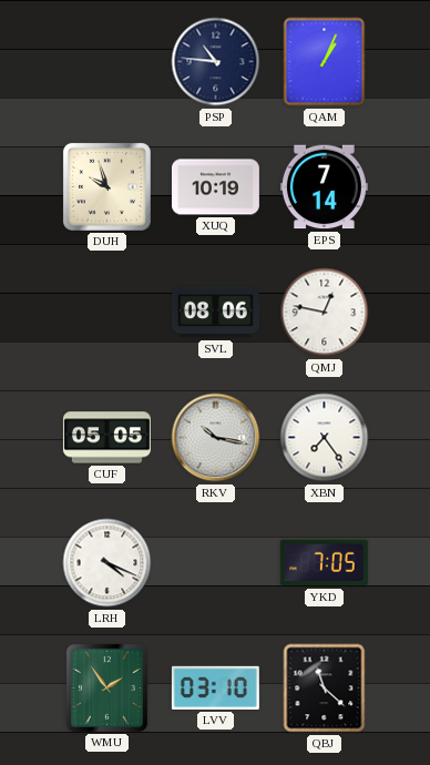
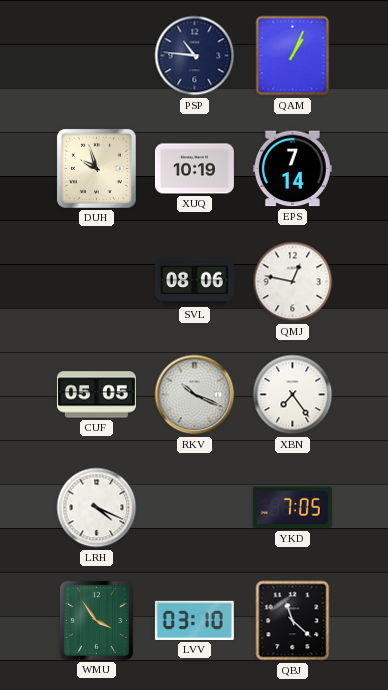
RKV: 10:17 -> 10:19 (195, 395)
WMU: 1:54 -> 3:54 (96, 620)
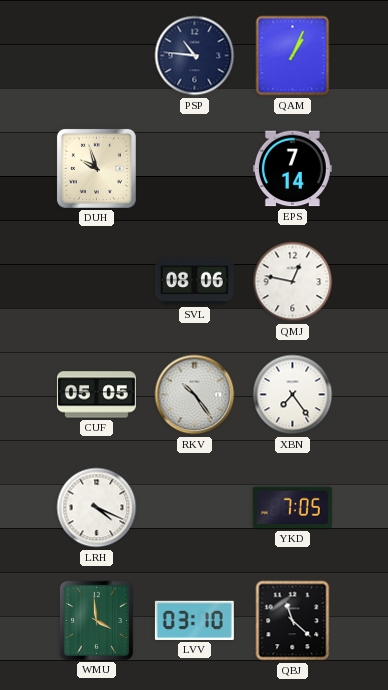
XUQ: 10:19 -> none (194, 169)
RKV: 10:19 -> 10:24 (195, 395)
WMU: 3:54 -> 3:59 (96, 620)
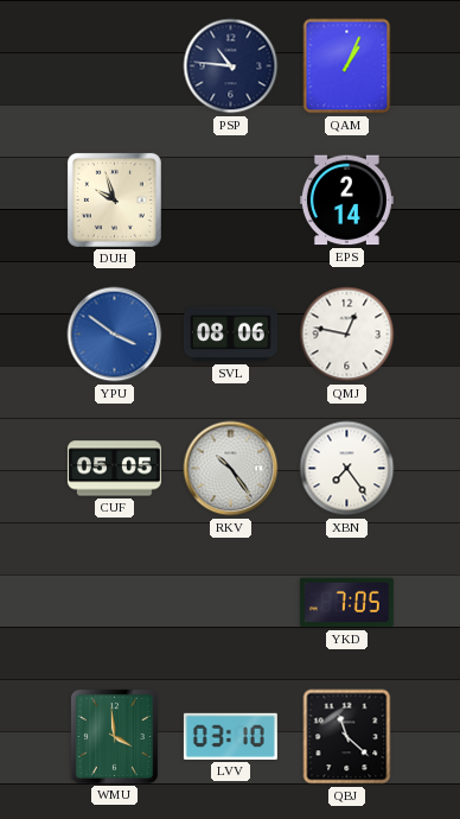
EPS: 7:14 -> 2:14 (346, 201)
YPU: none -> 3:51 (115, 335)
LRH: 4:19 -> none (97, 508)
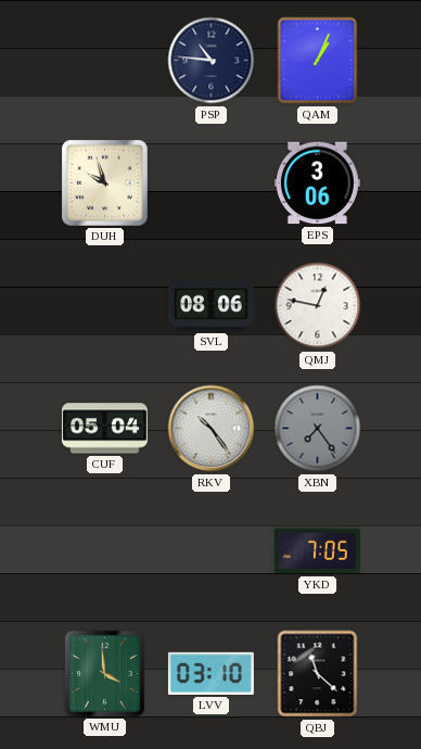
EPS: 2:14 -> 3:06 (317, 183)
YPU: 3:51 -> none (115, 335)
CUF: 05:05 -> 05:04 (104, 429)
XBN dial: white -> grey (318, 429)
